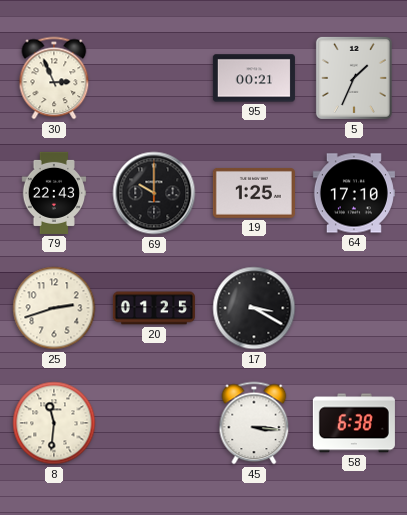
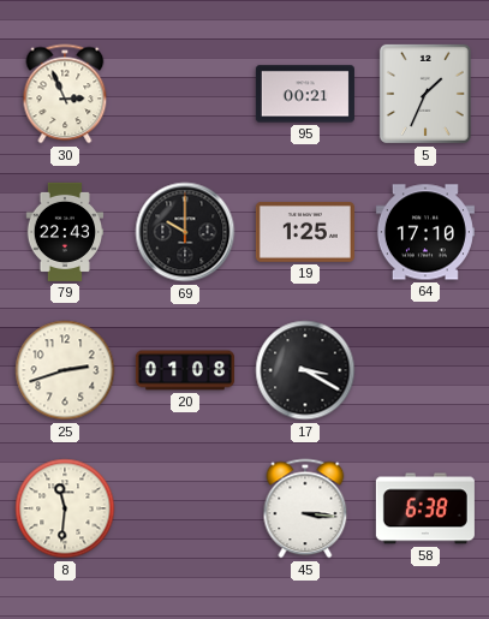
20: 01:25 -> 01:08 (185, 370)
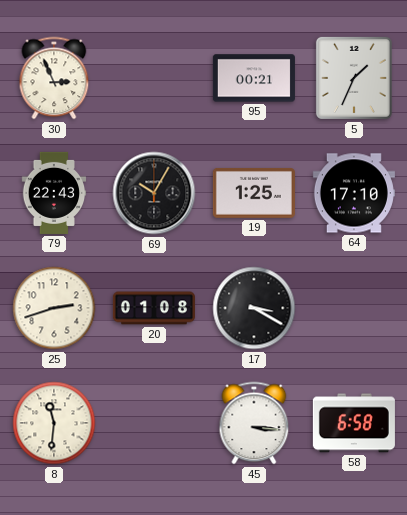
69: 10:00 -> 10:05 (154, 193)
58: 6:38 -> 6:58 (354, 423)
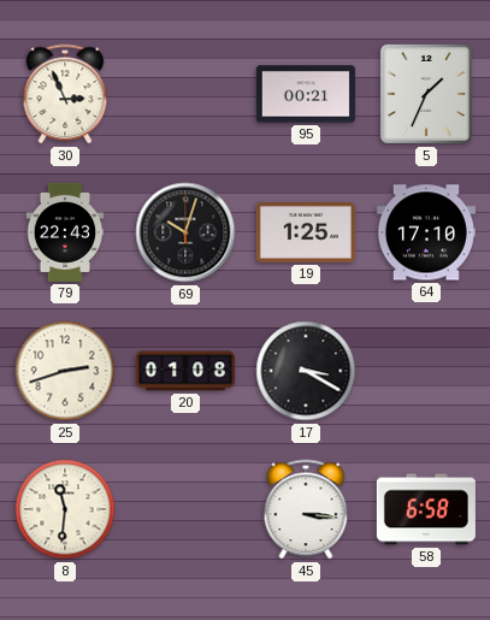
69: 10:05 -> 10:03 (185, 232)
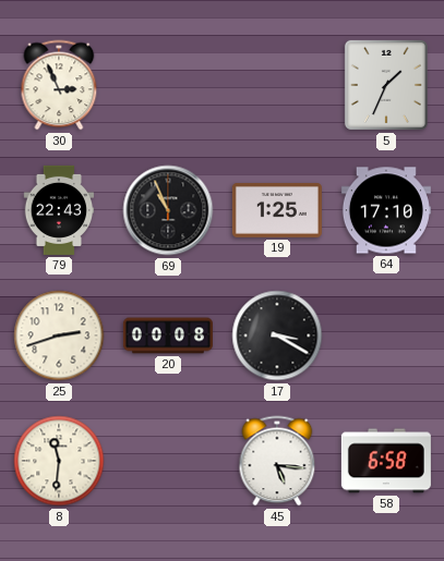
95: 00:21 -> none (306, 94)
69: 10:03 -> 10:56 (168, 210)
20: 01:08 -> 00:08 (168, 336)
45: 3:16 -> 5:16 (277, 461)
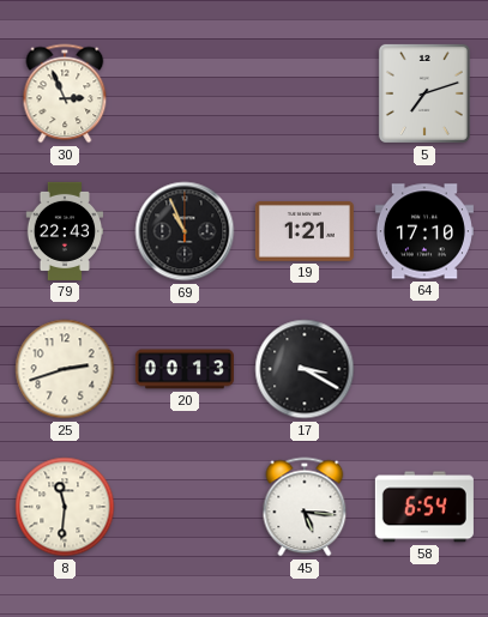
5: 1:34 -> 7:12 (424, 93)
19: 1:25 -> 1:21 (305, 231)
20: 00:08 -> 00:13 (185, 369)
58: 6:58 -> 6:54 (424, 507)
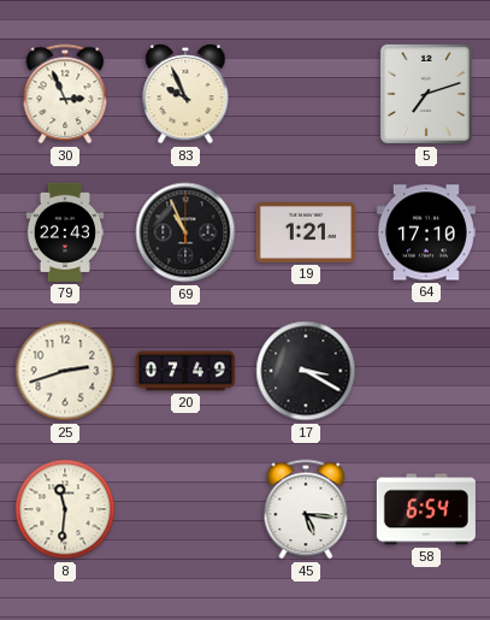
83: none -> 9:56 (185, 94)
20: 00:13 -> 07:49 (185, 371)
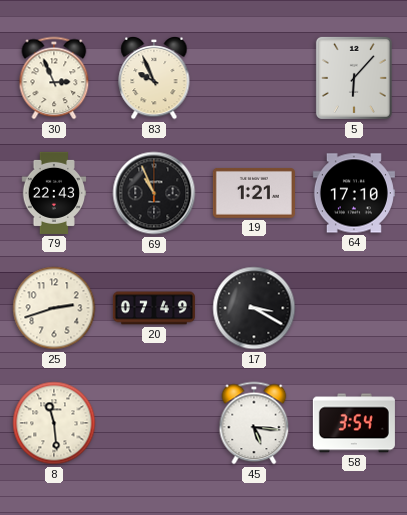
5: 7:12 -> 6:07 (354, 78)
8: 11:31 -> 11:29 (54, 423)
58: 6:54 -> 3:54 (354, 423)
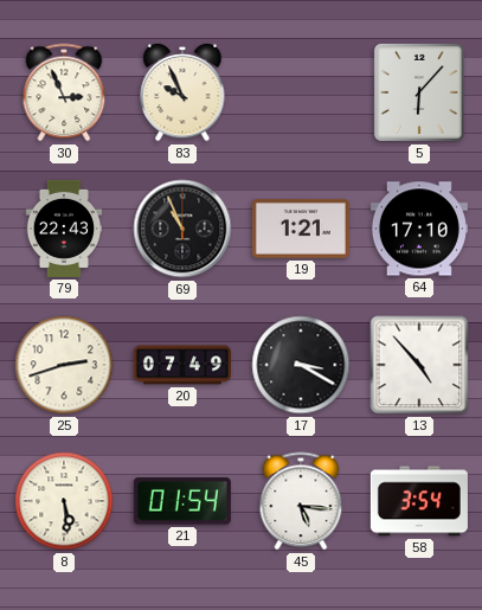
13: none -> 4:53 (419, 365)
8: 11:29 -> 5:29 (64, 501)
21: none -> 01:54 (182, 501)
